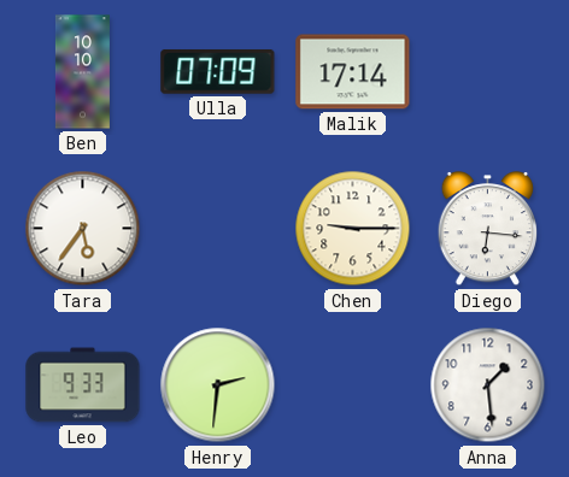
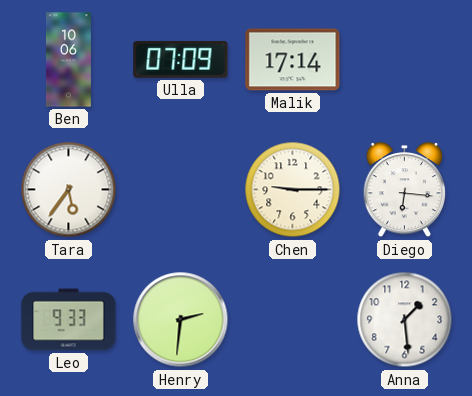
Ben: 10:10 -> 10:06 (68, 60)
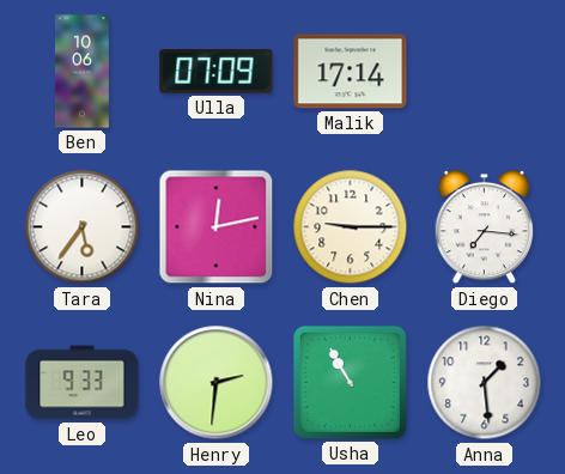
Nina: none -> 12:13 (217, 227)
Diego: 6:16 -> 7:16 (485, 229)
Usha: none -> 10:55 (350, 382)
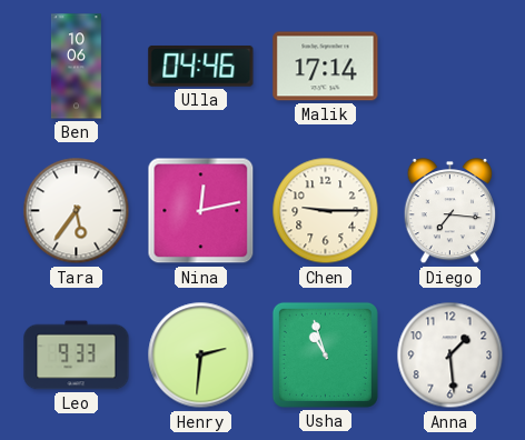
Ulla: 07:09 -> 04:46 (201, 67)
Usha: 10:55 -> 10:57 (325, 354)
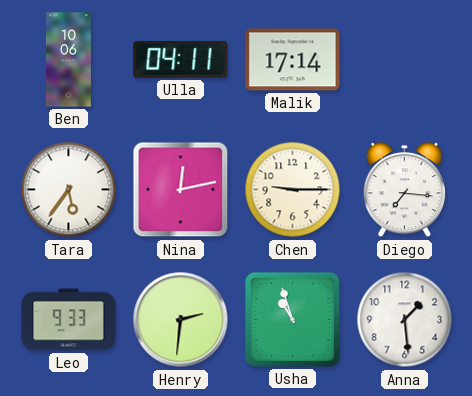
Ulla: 04:46 -> 04:11 (181, 60)
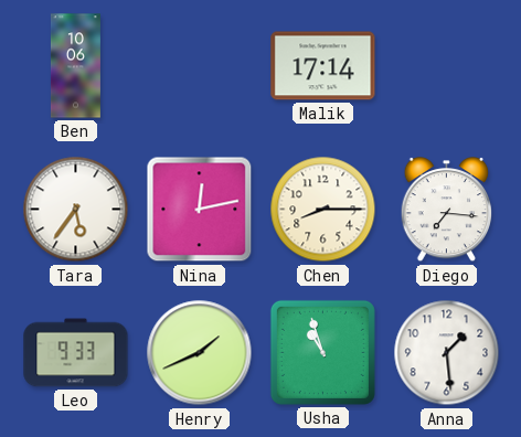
Ulla: 04:11 -> none (181, 60)
Chen: 9:15 -> 8:15 (323, 210)
Henry: 2:31 -> 1:41 (200, 353)
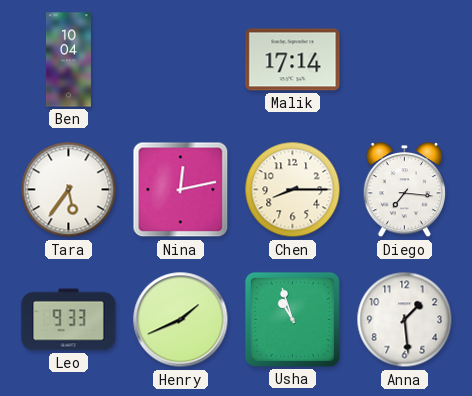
Ben: 10:06 -> 10:04 (68, 60)
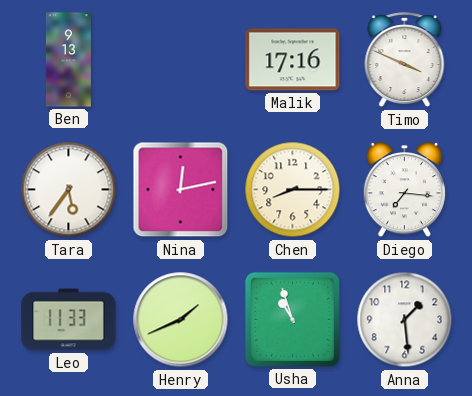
Ben: 10:04 -> 9:13 (68, 60)
Malik: 17:14 -> 17:16 (293, 60)
Timo: none -> 3:49 (405, 60)
Leo: 9:33 -> 11:33 (69, 320)
